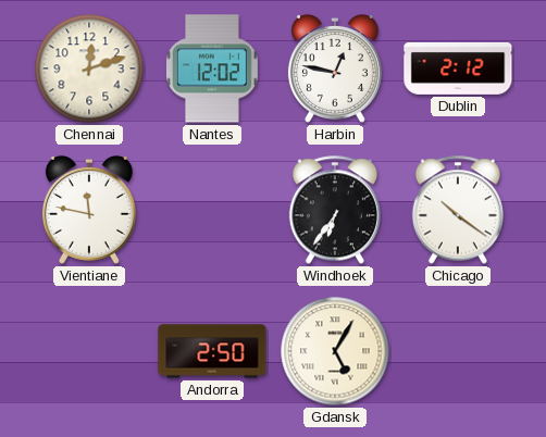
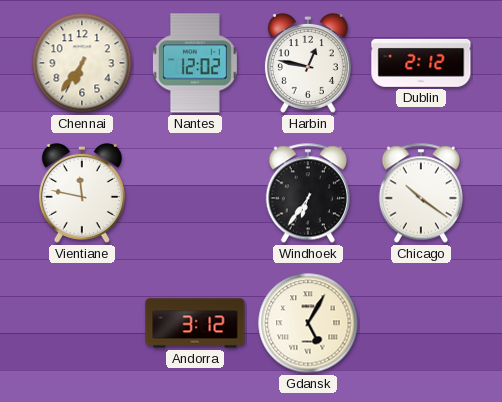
Chennai: 12:12 -> 6:36 (82, 63)
Andorra: 2:50 -> 3:12 (195, 323)
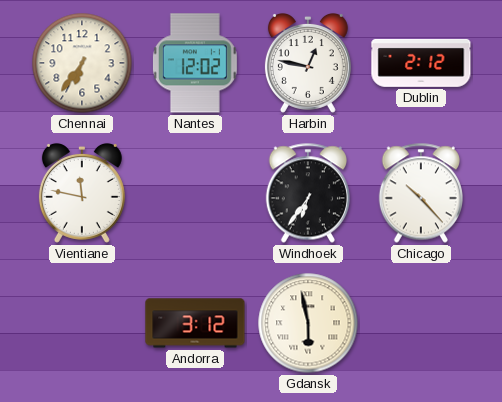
Chicago: 10:21 -> 10:23 (420, 193)
Gdansk: 5:05 -> 5:58 (308, 323)
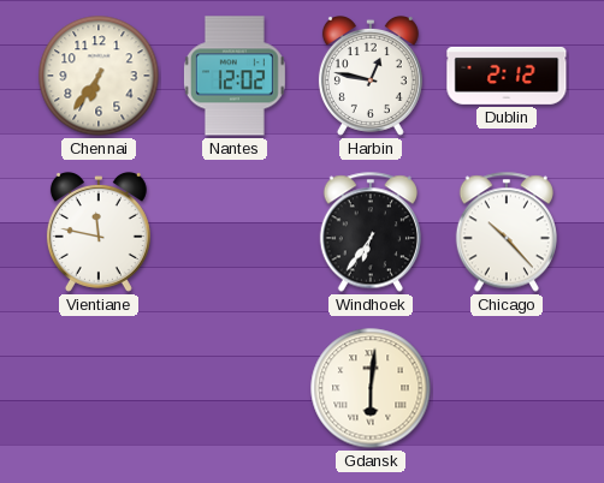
Andorra: 3:12 -> none (195, 323)
Gdansk: 5:58 -> 6:01 (371, 388)
